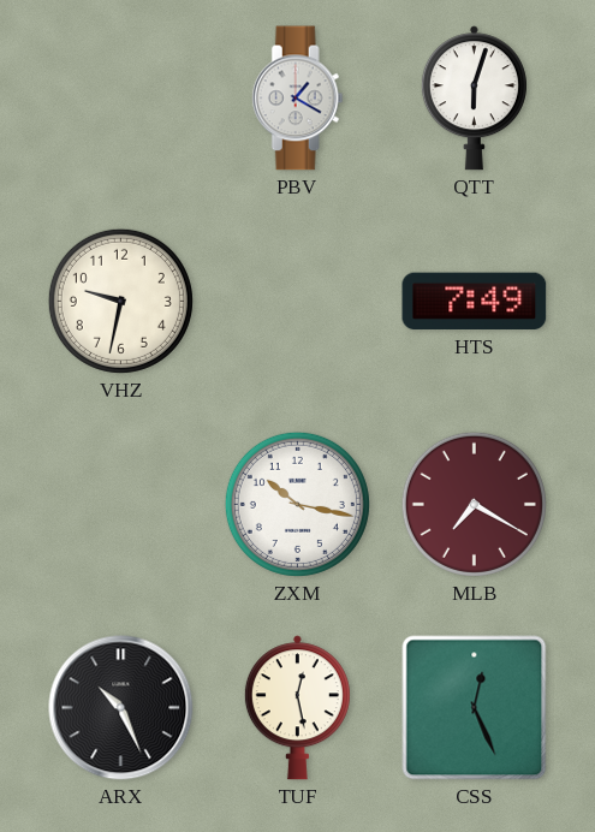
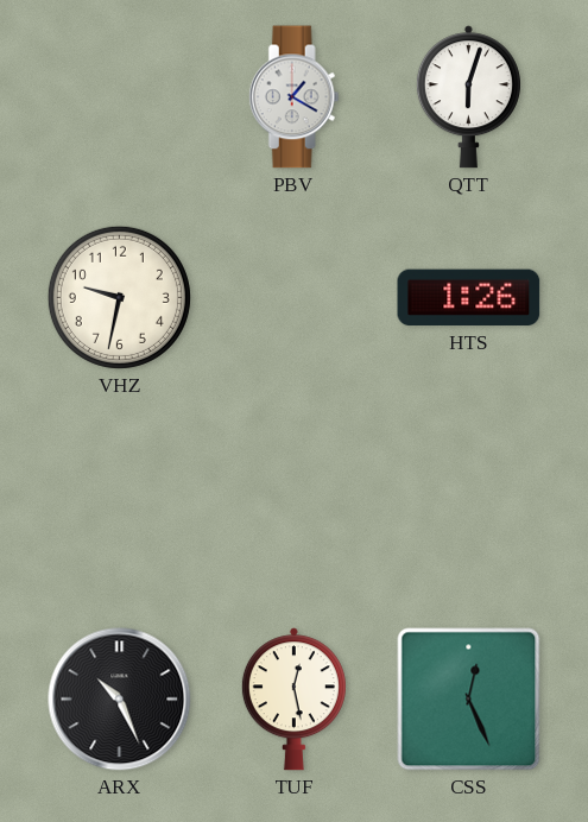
HTS: 7:49 -> 1:26 (469, 298)
ZXM: 10:17 -> none (297, 504)
MLB: 7:20 -> none (474, 504)
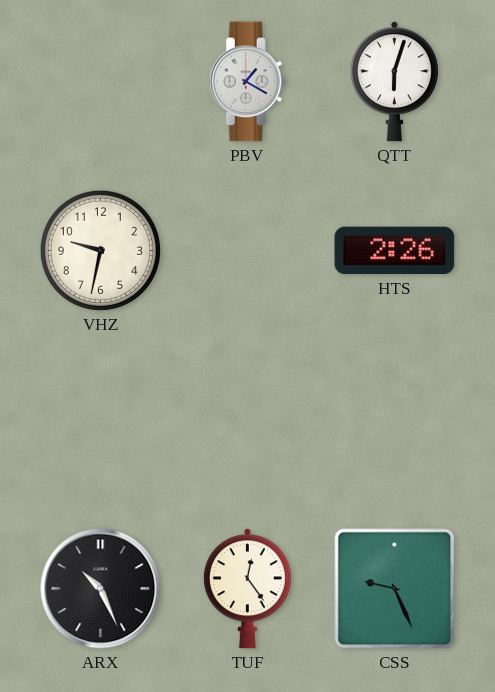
HTS: 1:26 -> 2:26 (395, 251)
TUF: 12:28 -> 12:24 (247, 589)
CSS: 12:26 -> 9:26 (395, 589)
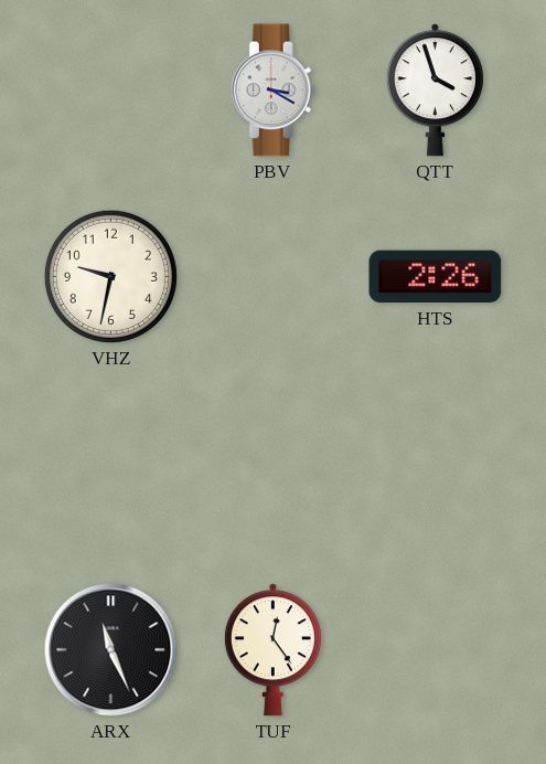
PBV: 1:20 -> 3:20 (272, 91)
QTT: 6:03 -> 3:57 (435, 91)
ARX: 10:26 -> 11:26 (111, 650)
CSS: 9:26 -> none (395, 589)
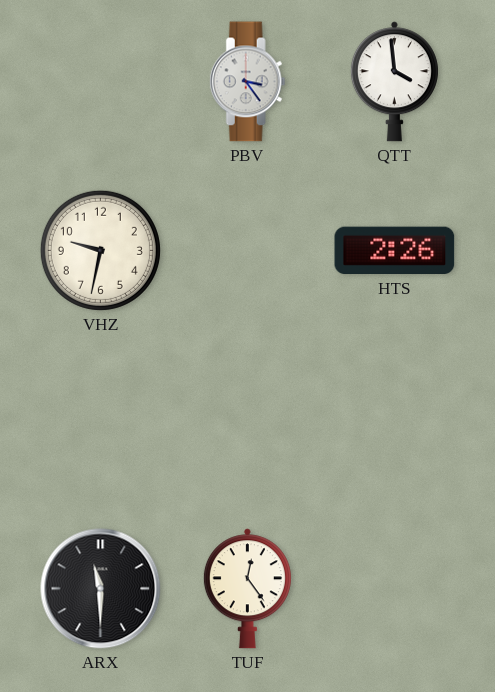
PBV: 3:20 -> 3:24 (247, 82)
QTT: 3:57 -> 3:59 (394, 82)
ARX: 11:26 -> 11:30 (101, 589)
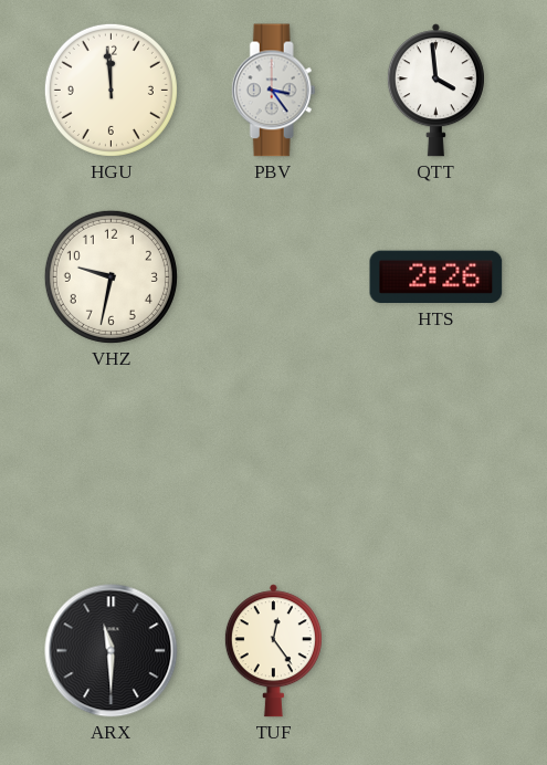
HGU: none -> 11:59 (111, 90)
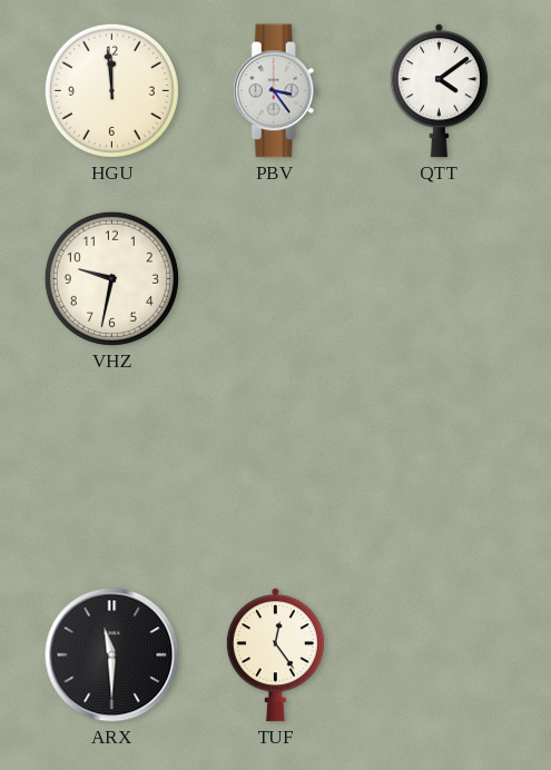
QTT: 3:59 -> 4:09 (439, 91)
HTS: 2:26 -> none (436, 277)
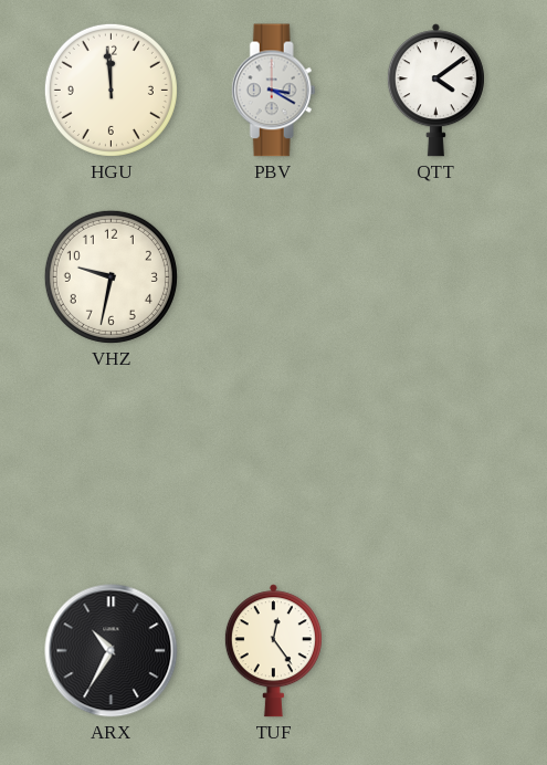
PBV: 3:24 -> 3:20 (273, 91)
ARX: 11:30 -> 10:35 (112, 651)
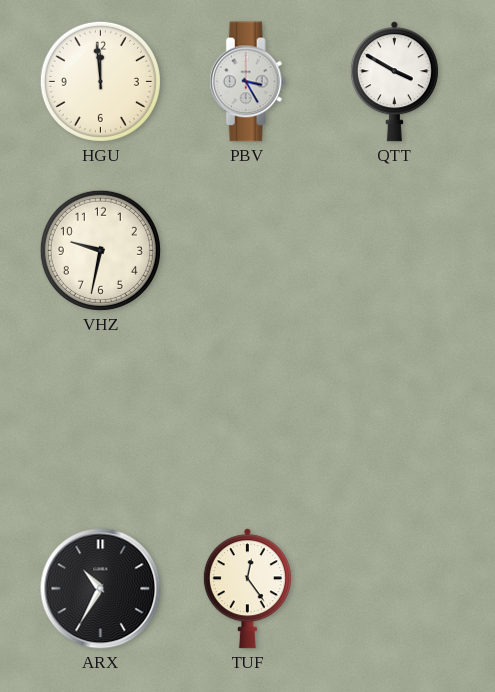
PBV: 3:20 -> 3:25 (247, 82)
QTT: 4:09 -> 3:50 (394, 82)
